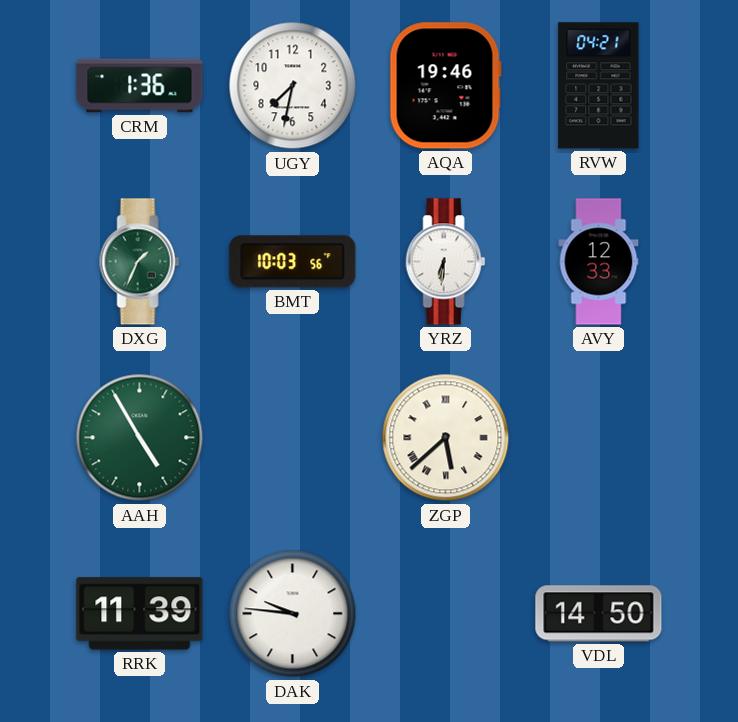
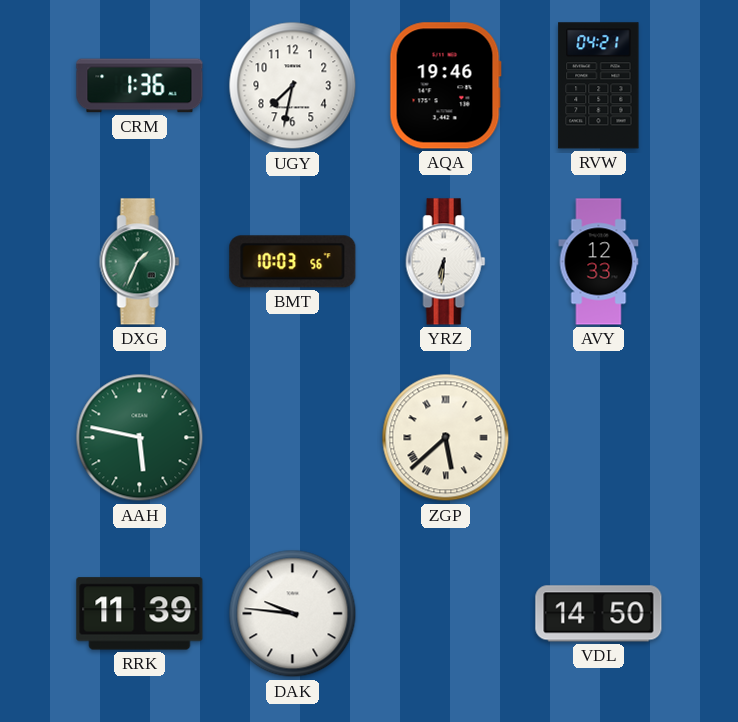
AAH: 4:55 -> 5:47 (140, 438)
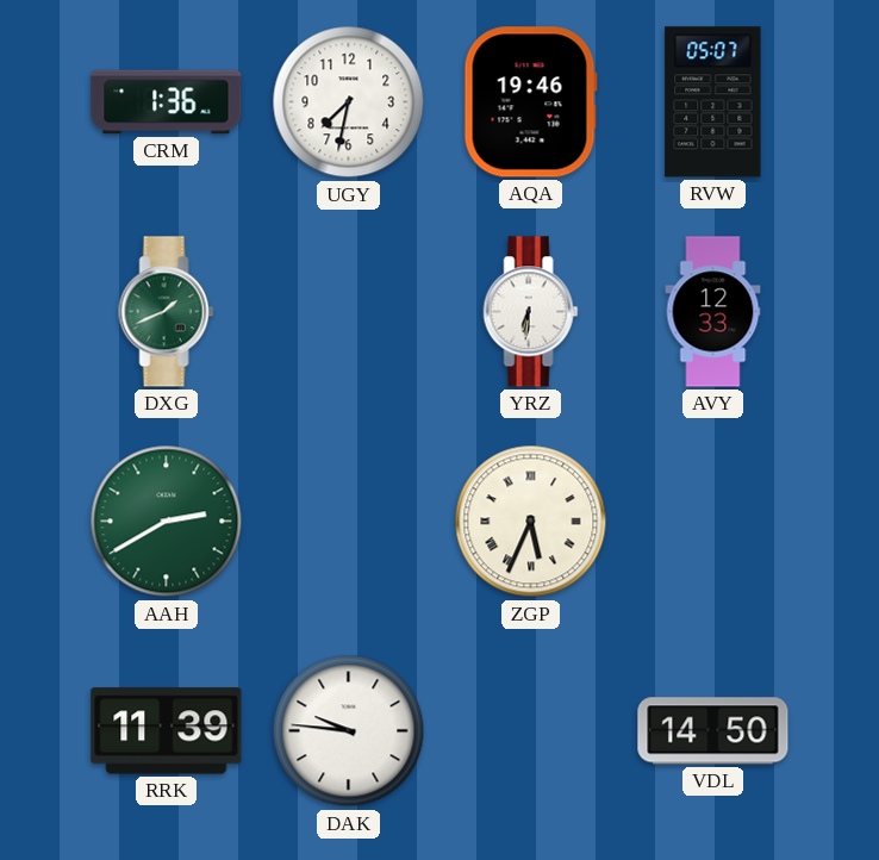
RVW: 04:21 -> 05:07 (713, 102)
DXG: 1:34 -> 1:41 (167, 312)
BMT: 10:03 -> none (293, 262)
AAH: 5:47 -> 2:40 (167, 522)
ZGP: 5:38 -> 5:34 (531, 522)
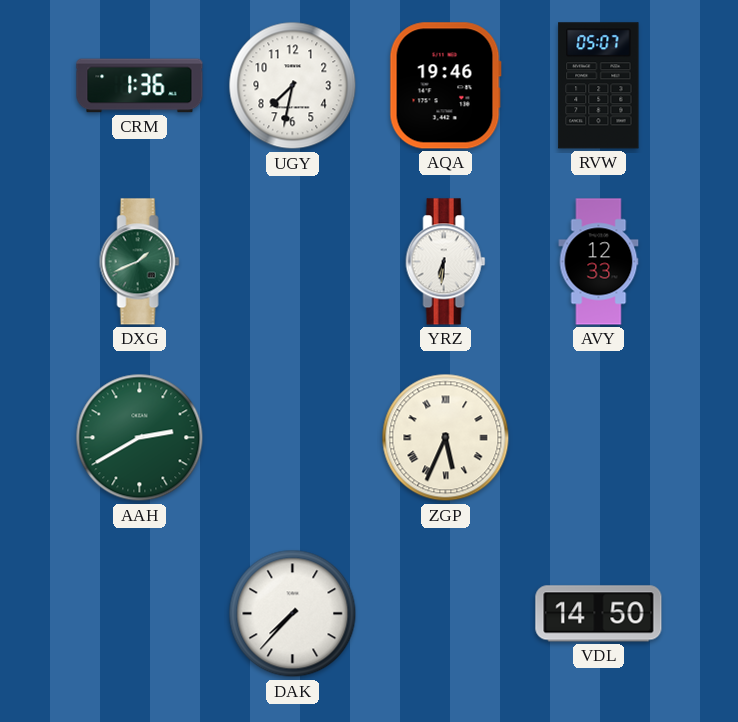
RRK: 11:39 -> none (167, 731)
DAK: 9:46 -> 7:37 (293, 614)
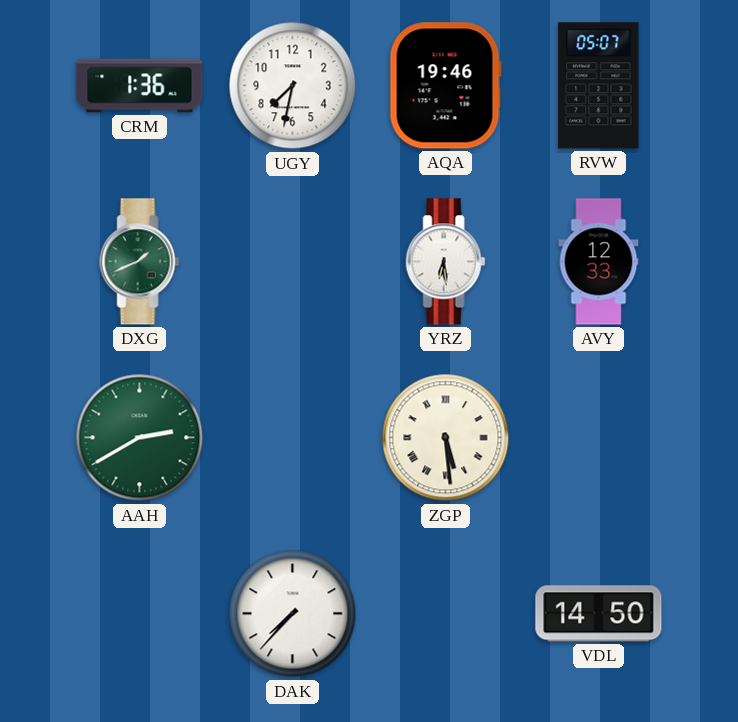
YRZ: 6:31 -> 6:29 (446, 262)
ZGP: 5:34 -> 5:29 (446, 438)
